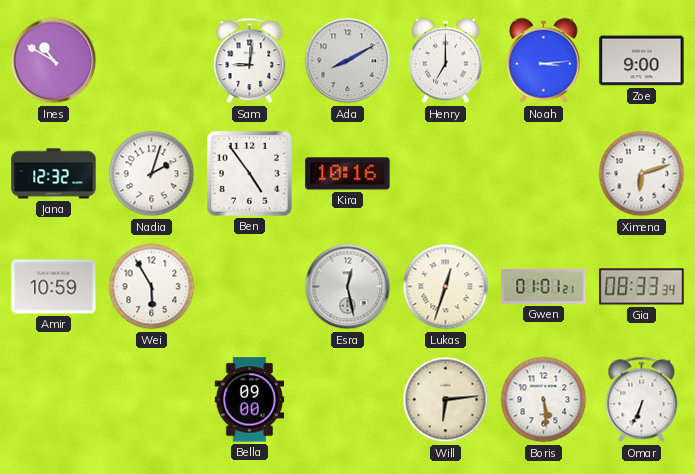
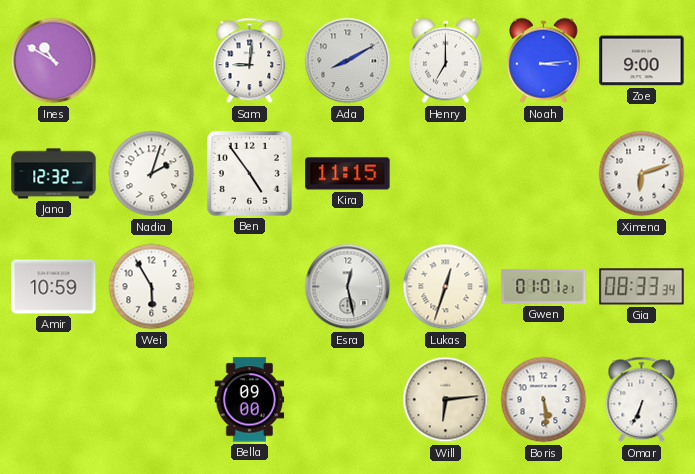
Kira: 10:16 -> 11:15 (348, 174)
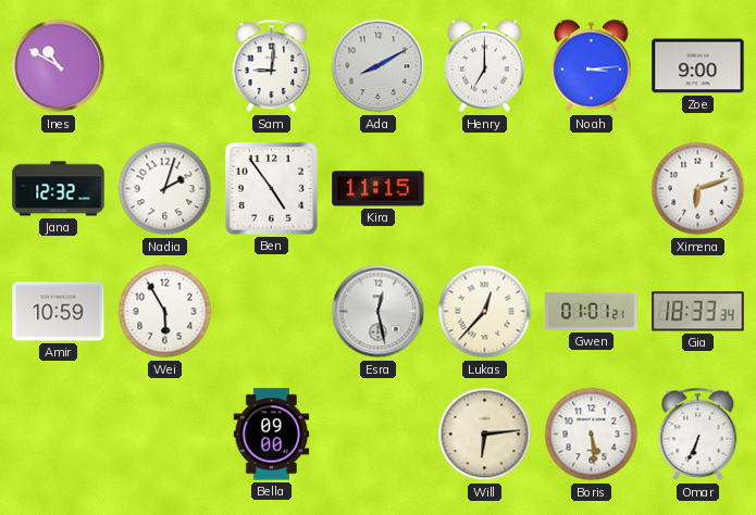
Lukas: 12:33 -> 12:37 (485, 312)
Gia: 08:33 -> 18:33 (698, 312)
